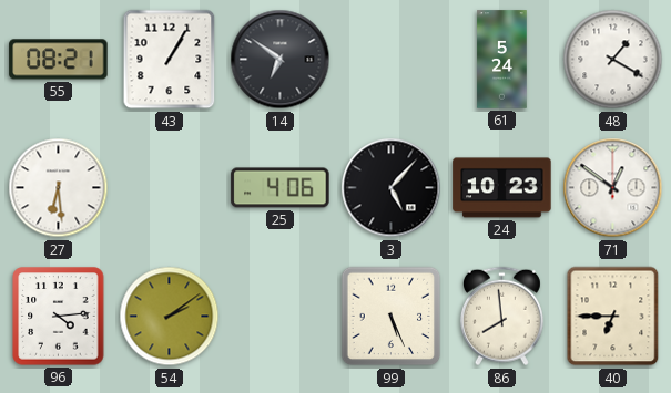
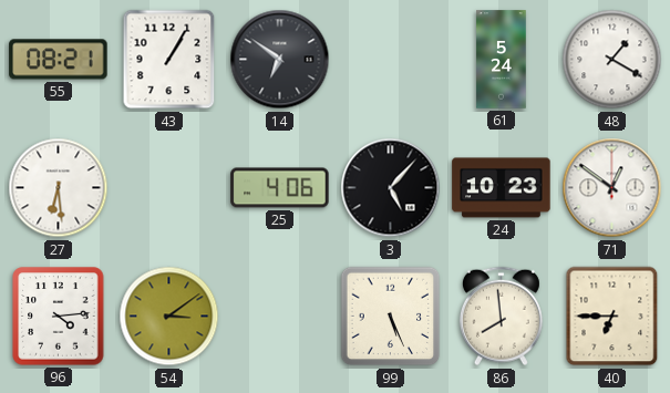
54: 2:09 -> 3:09 (169, 317)
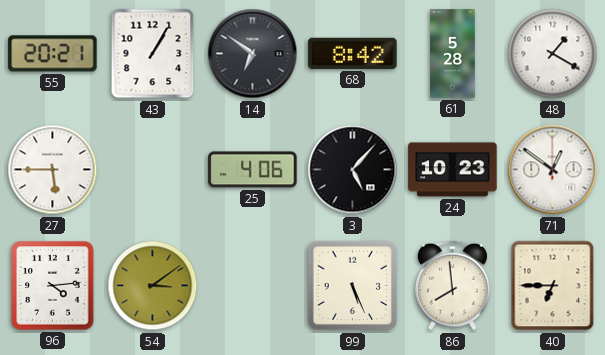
55: 08:21 -> 20:21 (53, 54)
68: none -> 8:42 (353, 53)
61: 5:24 -> 5:28 (453, 54)
27: 6:29 -> 5:45 (53, 170)
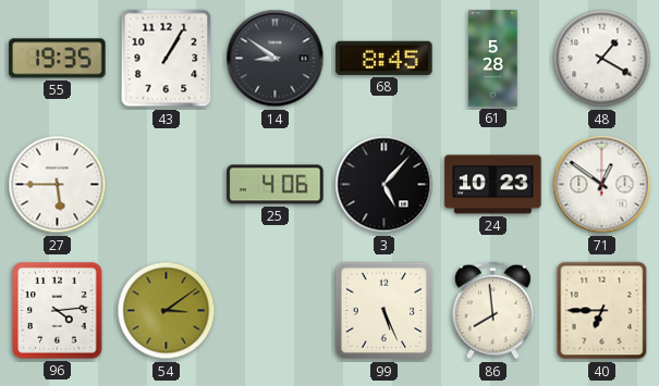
55: 20:21 -> 19:35 (58, 59)
14: 6:51 -> 8:51 (276, 59)
68: 8:42 -> 8:45 (385, 58)
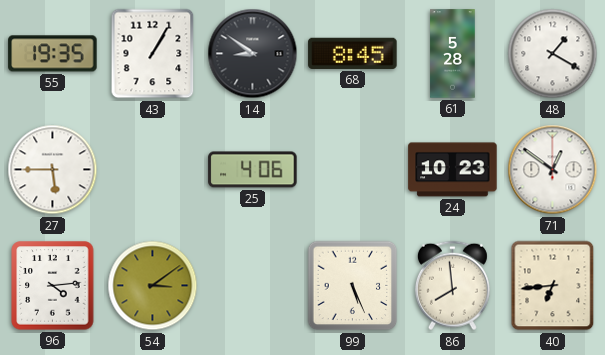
3: 5:07 -> none (385, 185)
40: 6:45 -> 6:44 (553, 286)
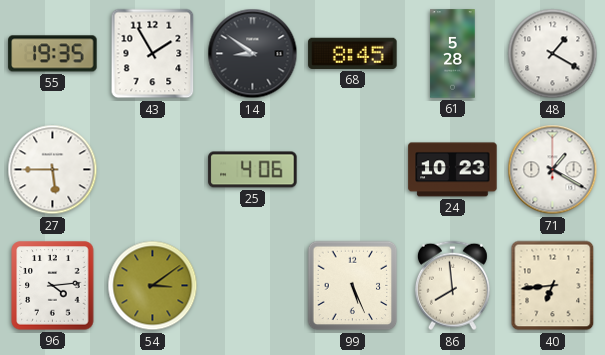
43: 1:05 -> 1:55 (153, 54)
71: 12:51 -> 1:20 (553, 170)
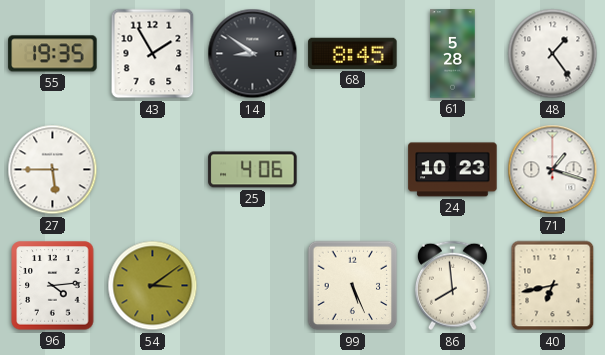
48: 1:20 -> 1:24 (553, 54)
71: 1:20 -> 1:18 (553, 170)
40: 6:44 -> 6:43 (553, 286)
